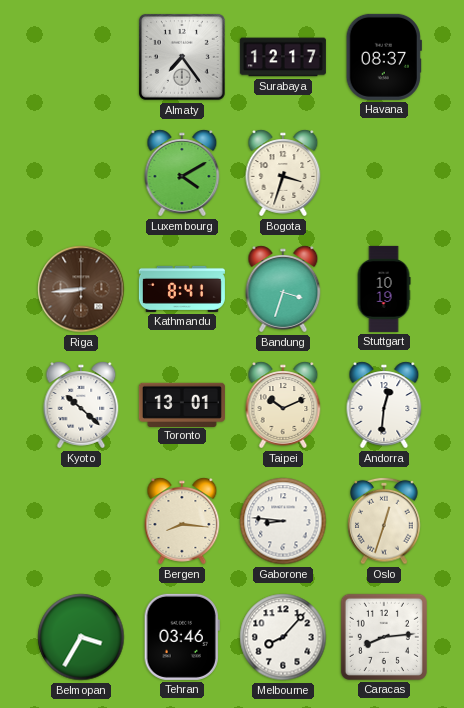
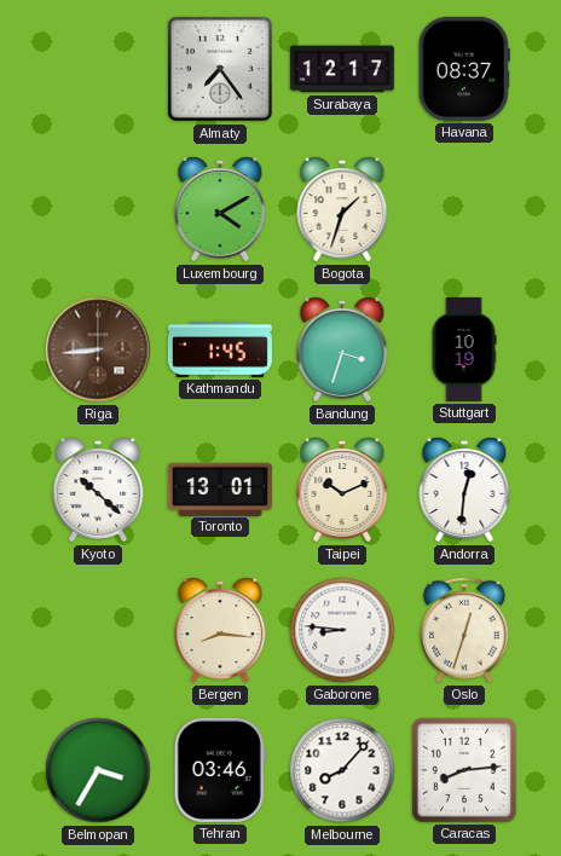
Bogota: 3:33 -> 1:33 (342, 209)
Kathmandu: 8:41 -> 1:45 (220, 349)
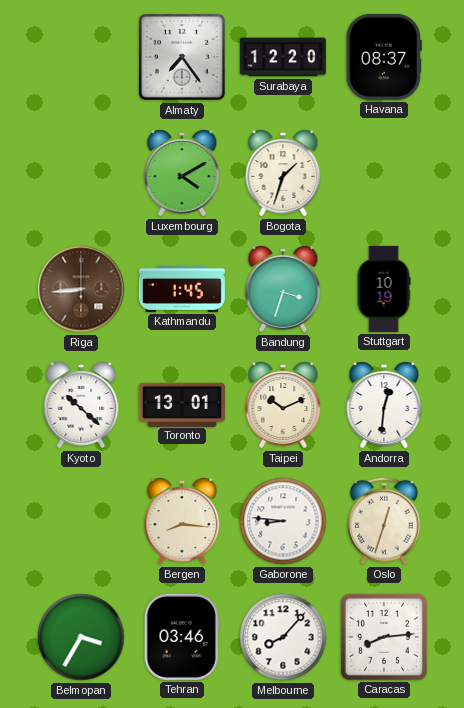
Surabaya: 12:17 -> 12:20 (283, 57)
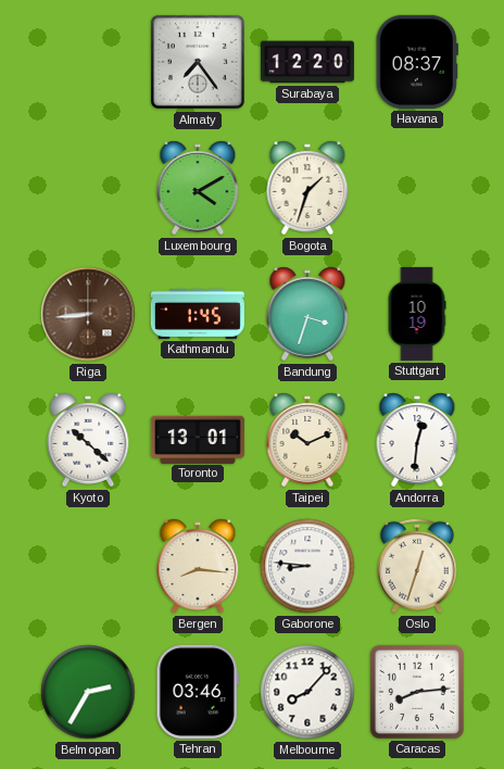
Belmopan: 3:35 -> 2:35 (88, 692)
